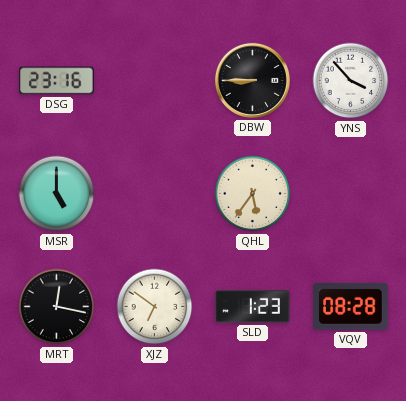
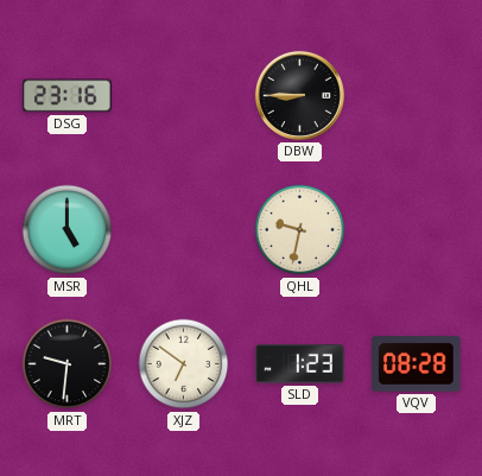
YNS: 3:53 -> none (351, 81)
QHL: 5:36 -> 9:32 (300, 230)
MRT: 12:17 -> 9:31 (68, 364)
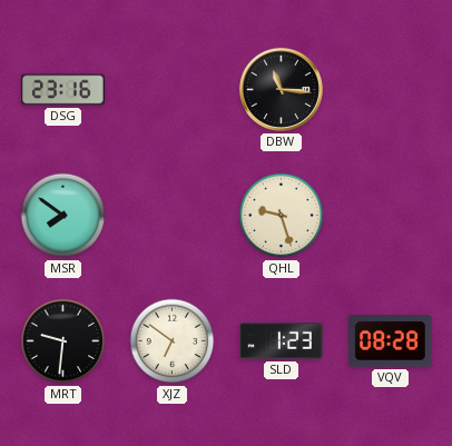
DBW: 8:45 -> 11:16 (281, 89)
MSR: 5:00 -> 7:51 (63, 216)
QHL: 9:32 -> 9:27 (282, 216)
